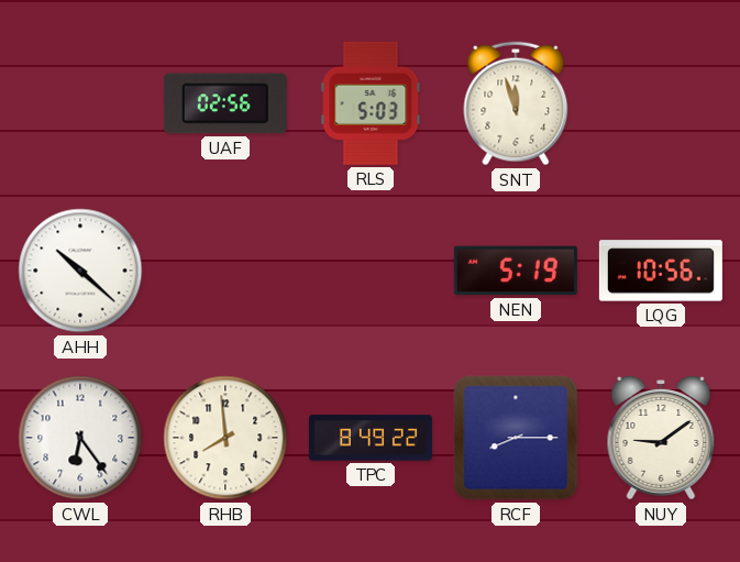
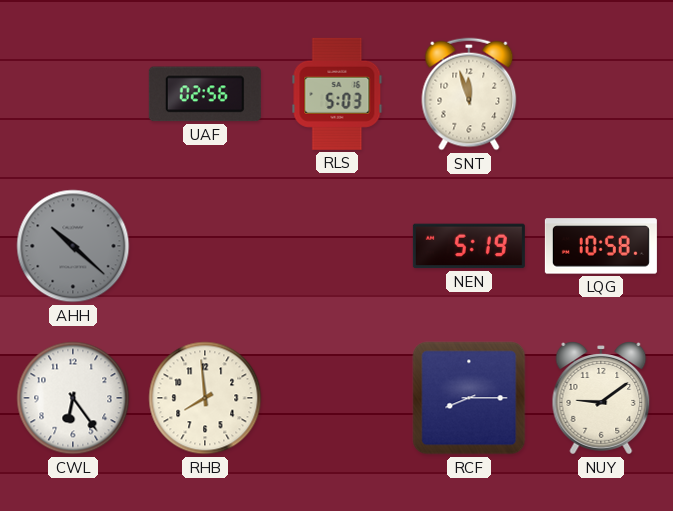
AHH dial: white -> grey (73, 246)
LQG: 10:56 -> 10:58 (601, 246)
TPC: 8:49 -> none (371, 438)
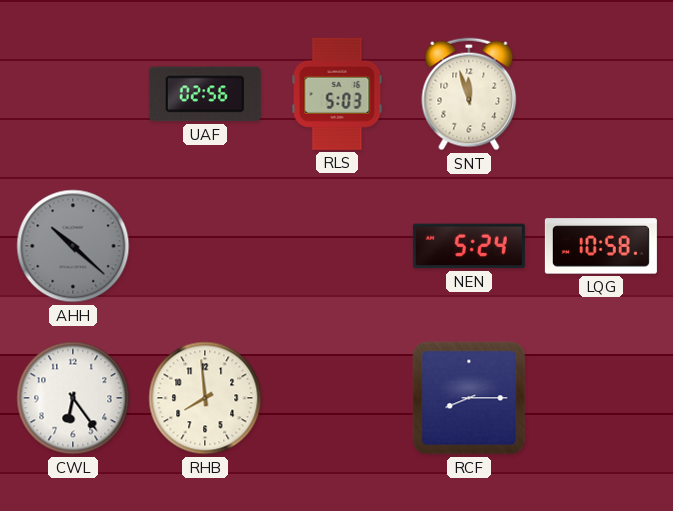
NEN: 5:19 -> 5:24 (469, 246)
NUY: 9:09 -> none (601, 398)
